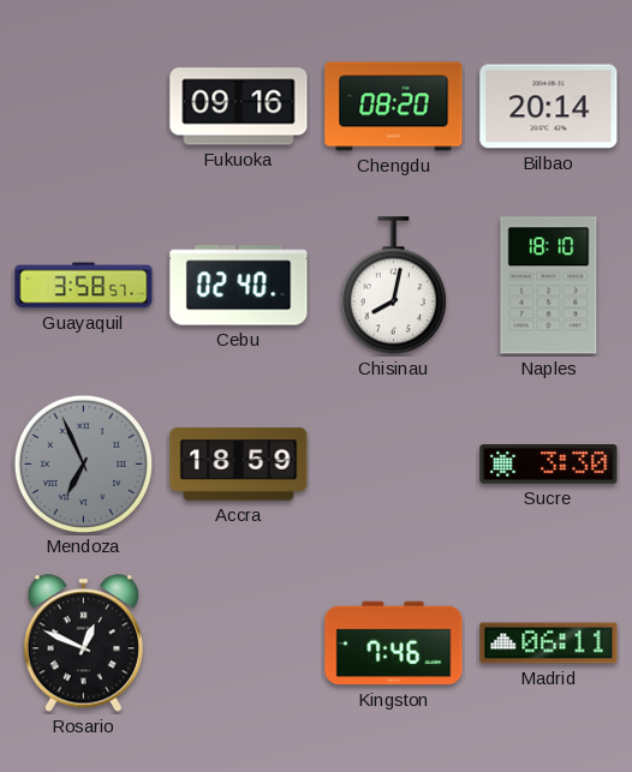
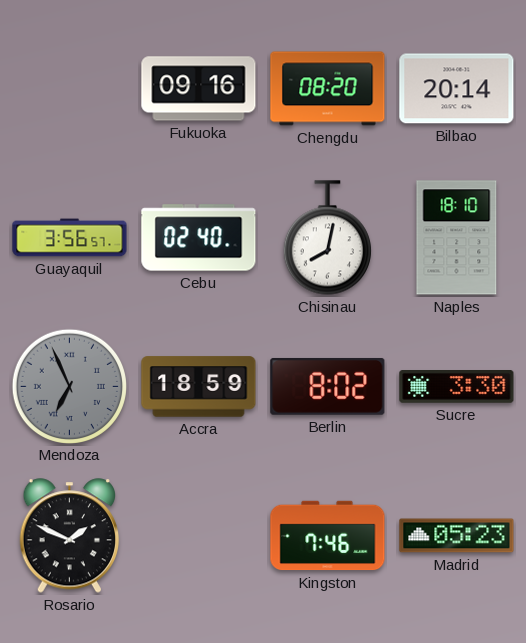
Guayaquil: 3:58 -> 3:56 (70, 238)
Berlin: none -> 8:02 (328, 386)
Rosario: 12:49 -> 1:49 (70, 536)
Madrid: 06:11 -> 05:23 (457, 536)
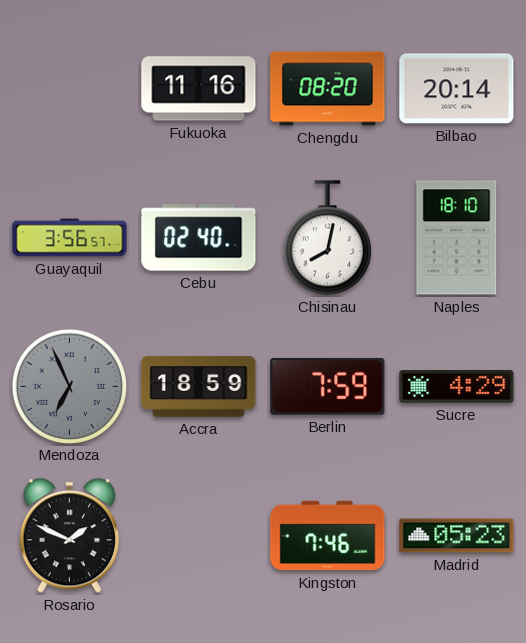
Fukuoka: 09:16 -> 11:16 (199, 89)
Berlin: 8:02 -> 7:59 (328, 386)
Sucre: 3:30 -> 4:29 (457, 387)
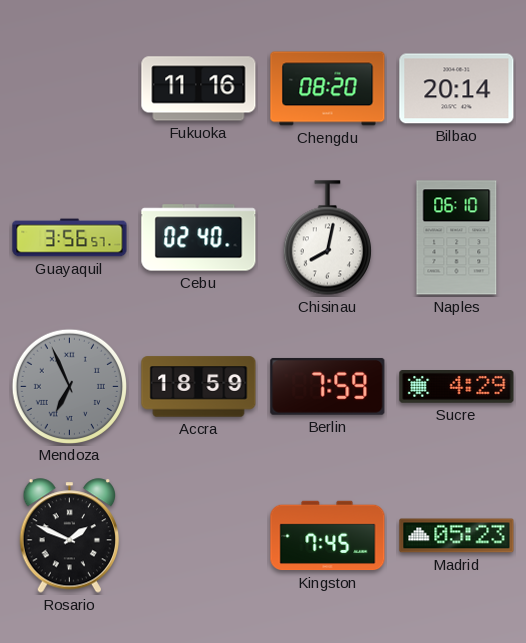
Naples: 18:10 -> 06:10 (457, 238)
Kingston: 7:46 -> 7:45 (328, 536)
